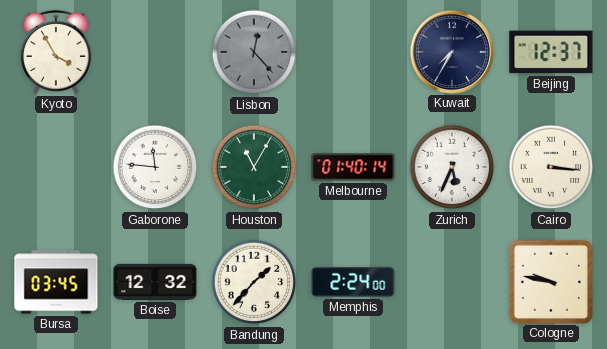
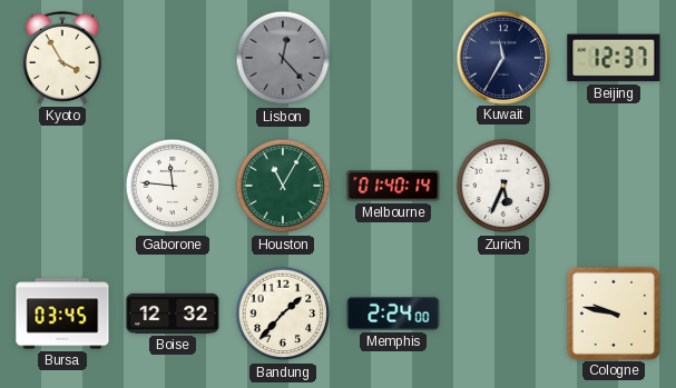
Kuwait: 7:35 -> 11:35 (502, 57)
Cairo: 3:16 -> none (551, 167)
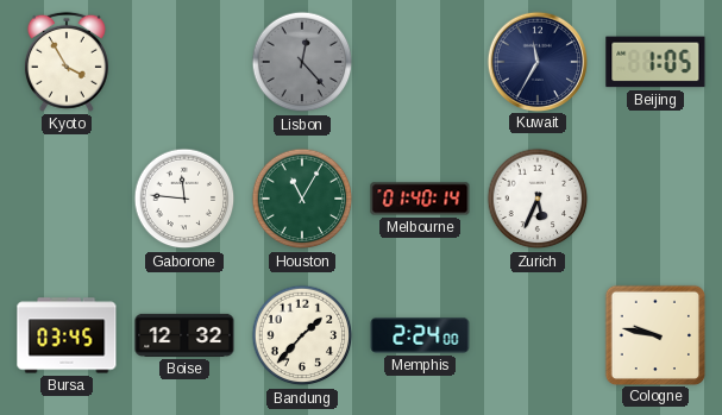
Beijing: 12:37 -> 1:05 (655, 62)
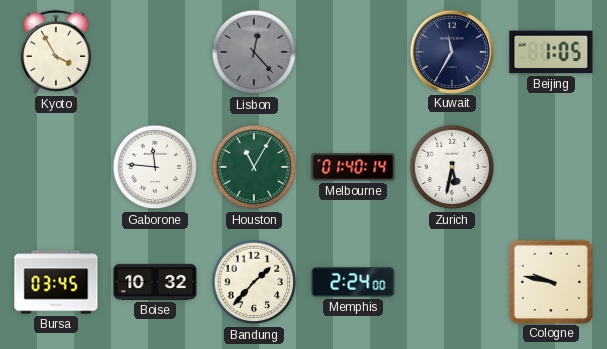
Zurich: 5:34 -> 5:32 (452, 167)
Boise: 12:32 -> 10:32 (155, 282)
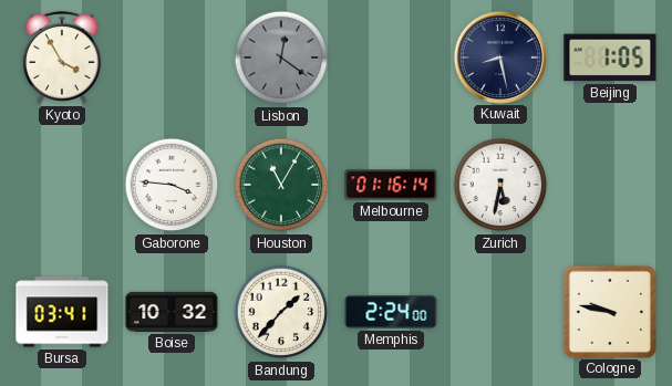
Lisbon: 12:23 -> 12:21 (281, 58)
Kuwait: 11:35 -> 8:28 (499, 56)
Gaborone: 11:46 -> 3:46 (172, 185)
Melbourne: 01:40 -> 01:16 (391, 185)
Bursa: 03:45 -> 03:41 (62, 312)
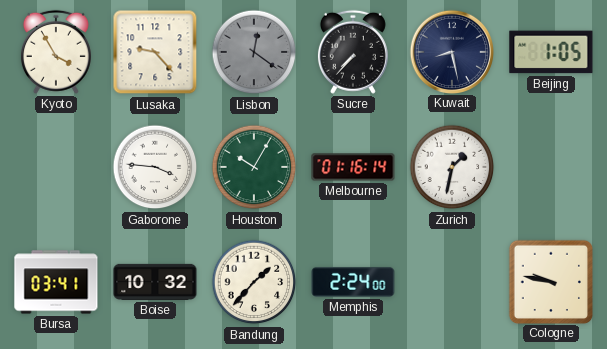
Lusaka: none -> 9:23 (155, 52)
Sucre: none -> 7:37 (353, 52)
Houston: 11:05 -> 10:05 (254, 167)
Zurich: 5:32 -> 1:32 (452, 167)
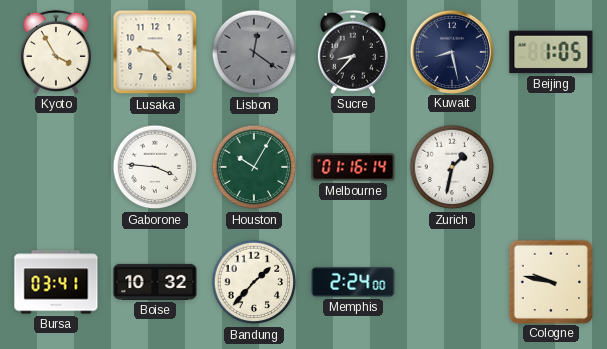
Sucre: 7:37 -> 8:37 (353, 52)
